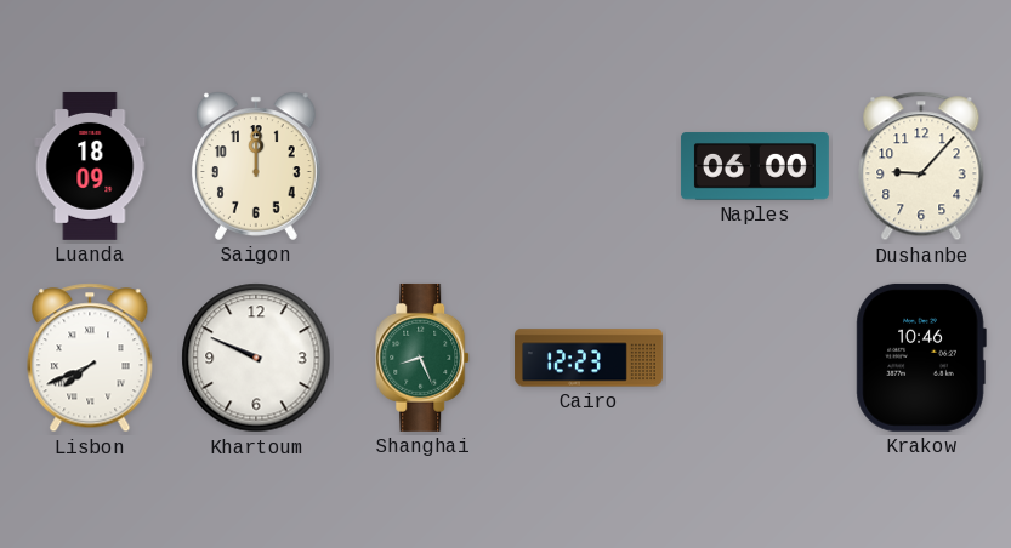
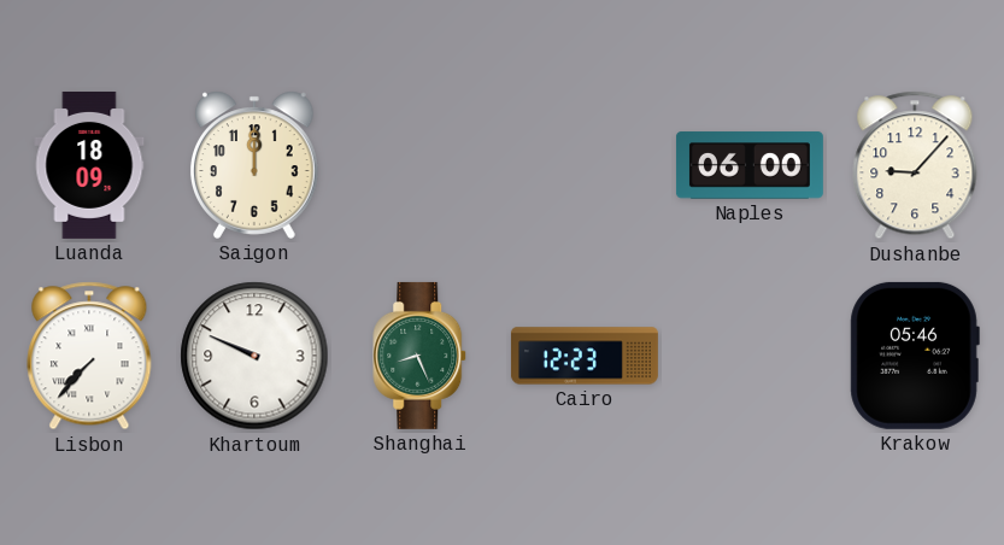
Lisbon: 7:41 -> 7:37 (89, 356)
Krakow: 10:46 -> 05:46 (915, 356)
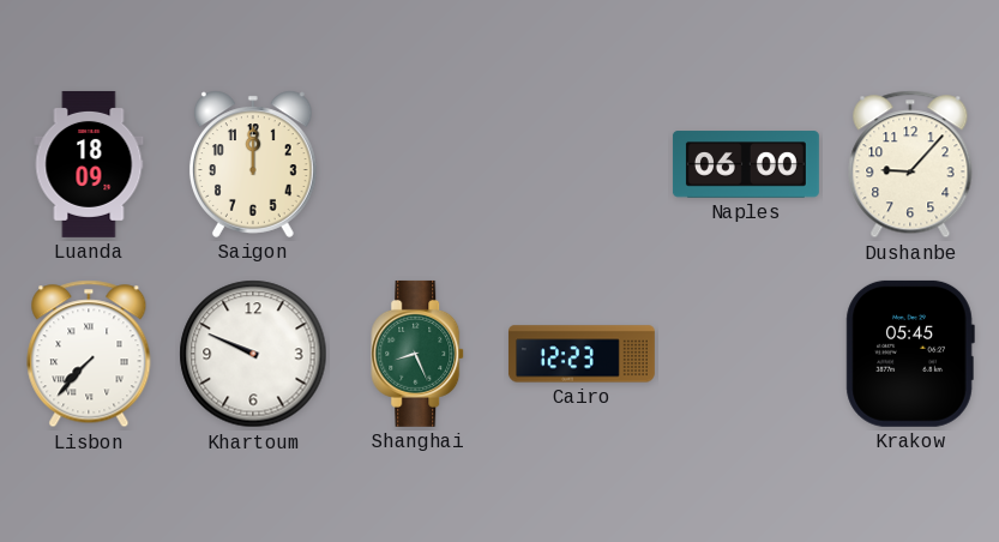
Krakow: 05:46 -> 05:45 (910, 354)
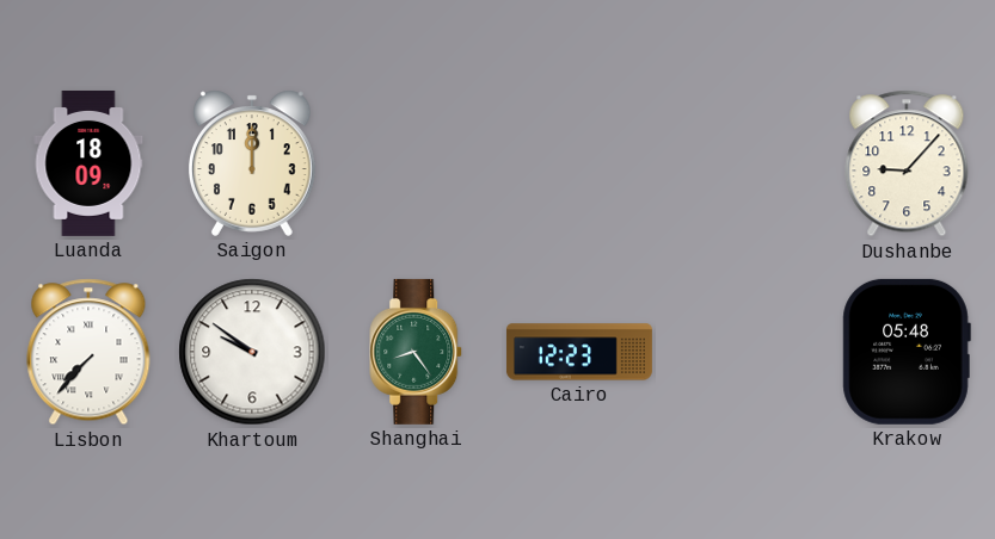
Naples: 06:00 -> none (746, 164)
Khartoum: 9:49 -> 9:51 (252, 352)
Shanghai: 8:26 -> 8:24 (417, 352)
Krakow: 05:45 -> 05:48 (907, 352)
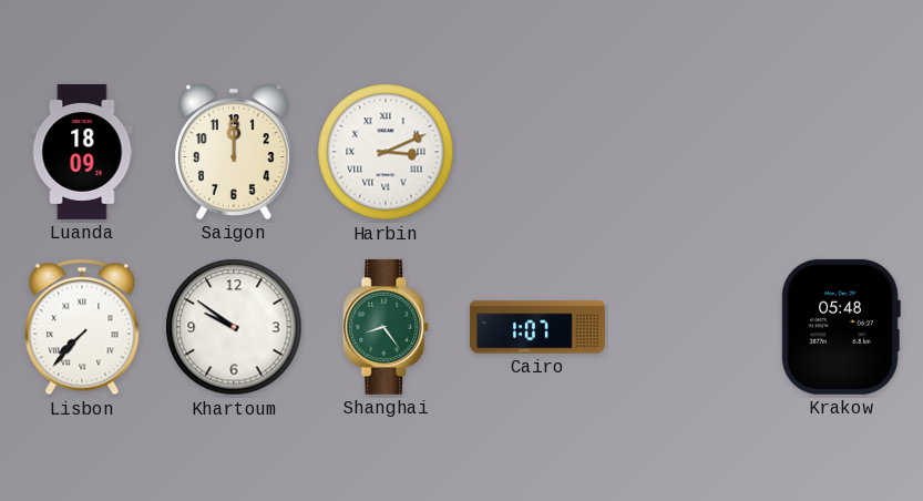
Harbin: none -> 3:11 (386, 152)
Dushanbe: 9:07 -> none (907, 163)
Cairo: 12:23 -> 1:07 (537, 327)
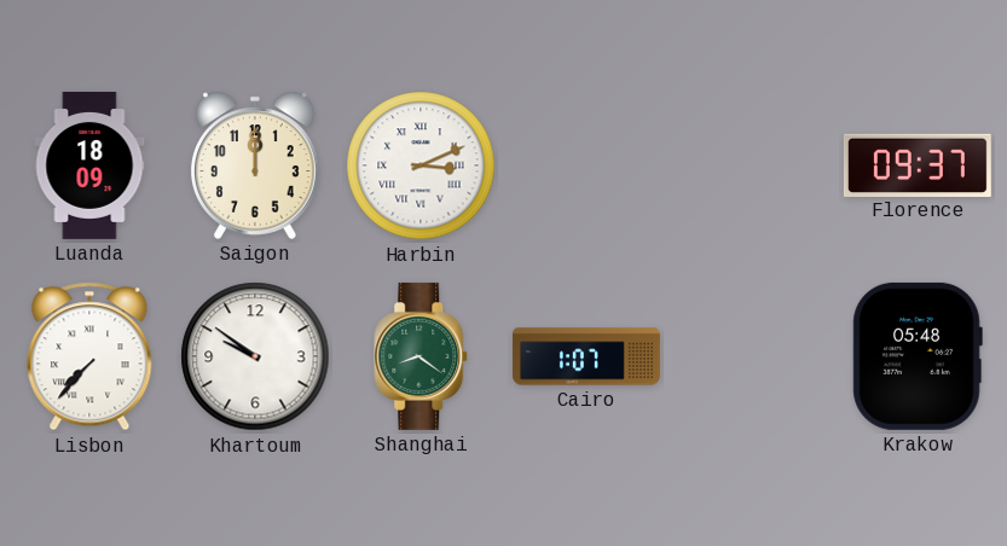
Florence: none -> 09:37 (918, 164)
Shanghai: 8:24 -> 8:21 (422, 356)
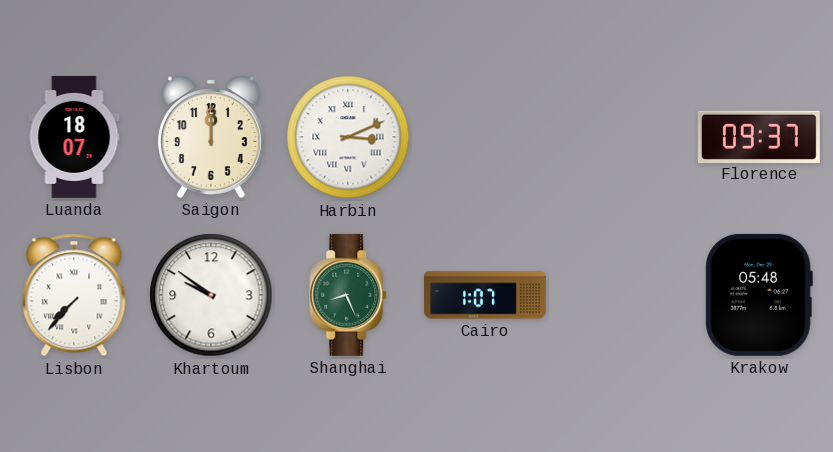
Luanda: 18:09 -> 18:07 (74, 137)
Shanghai: 8:21 -> 8:26 (349, 295)
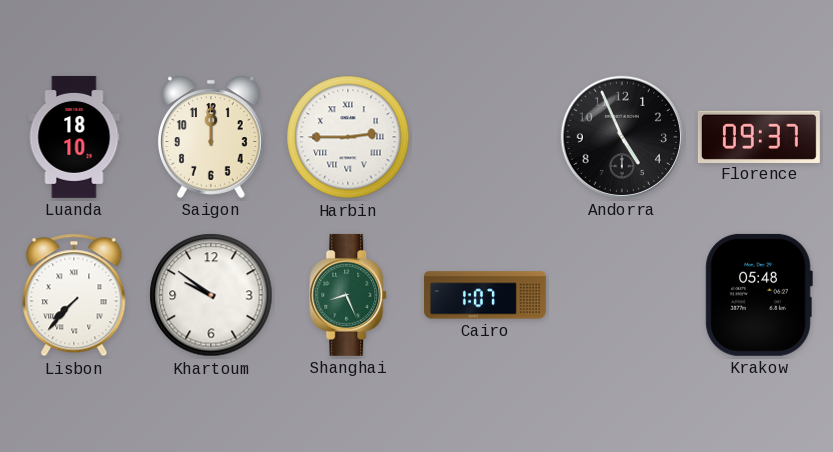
Luanda: 18:07 -> 18:10 (74, 137)
Harbin: 3:11 -> 2:45 (348, 137)
Andorra: none -> 4:56 (622, 137)
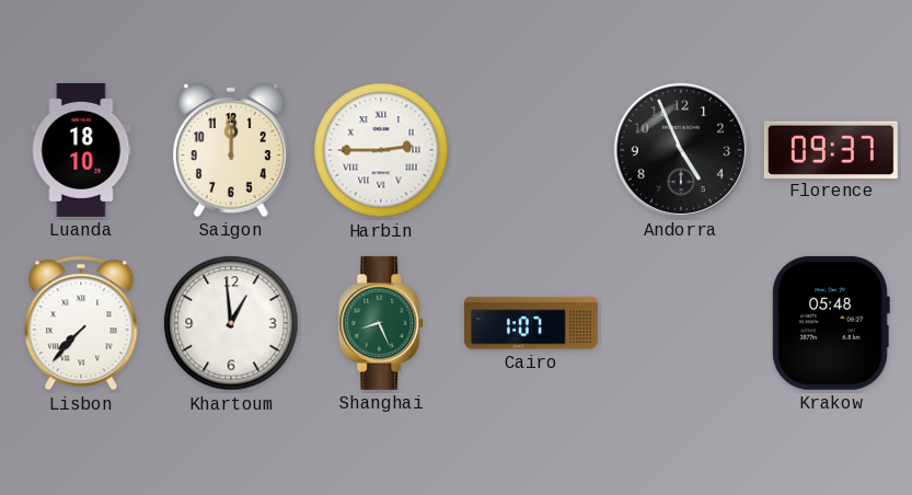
Khartoum: 9:51 -> 12:59 (231, 323)
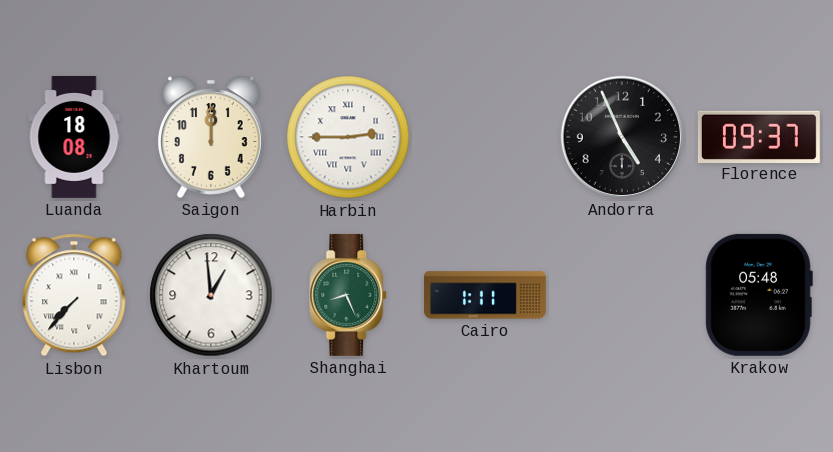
Luanda: 18:10 -> 18:08 (74, 137)
Cairo: 1:07 -> 1:11 (485, 295)
